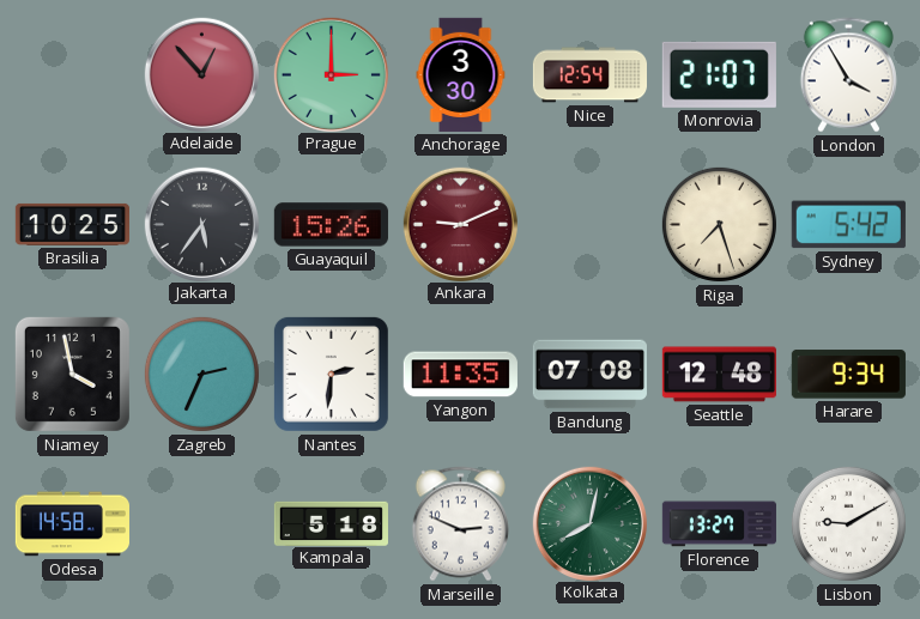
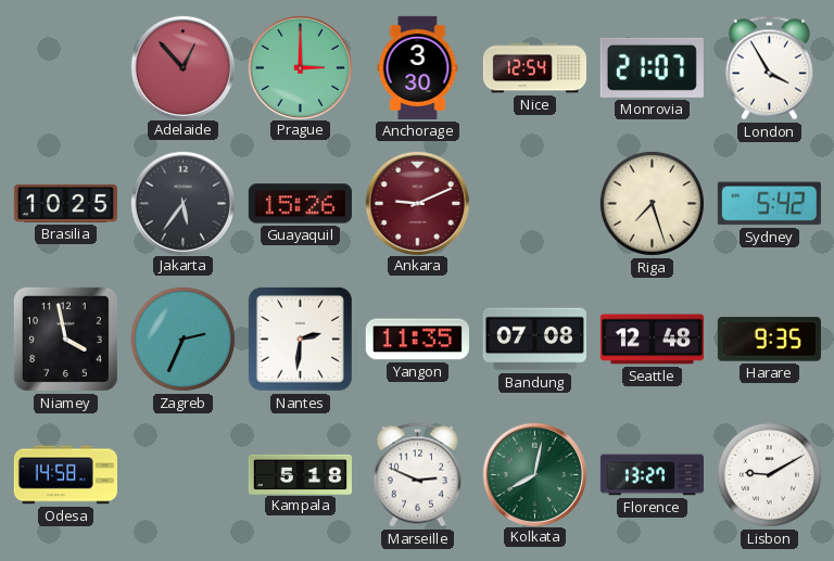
Harare: 9:34 -> 9:35 (769, 340)
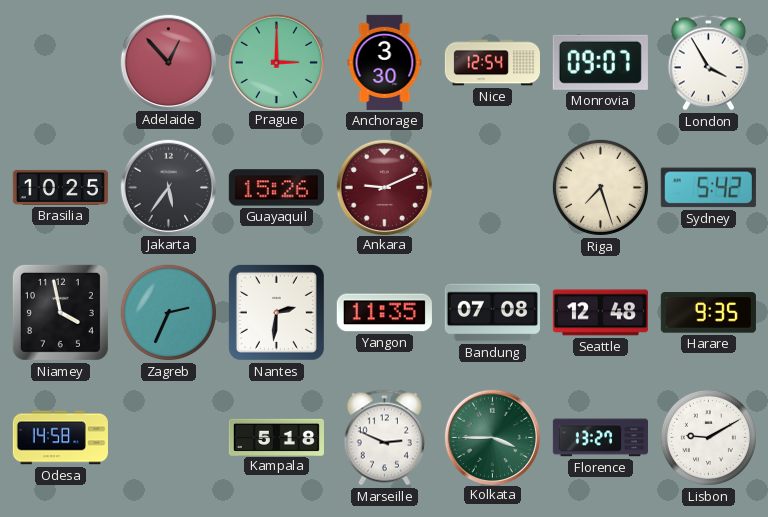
Monrovia: 21:07 -> 09:07 (600, 62)
Kolkata: 8:02 -> 3:45 (492, 437)
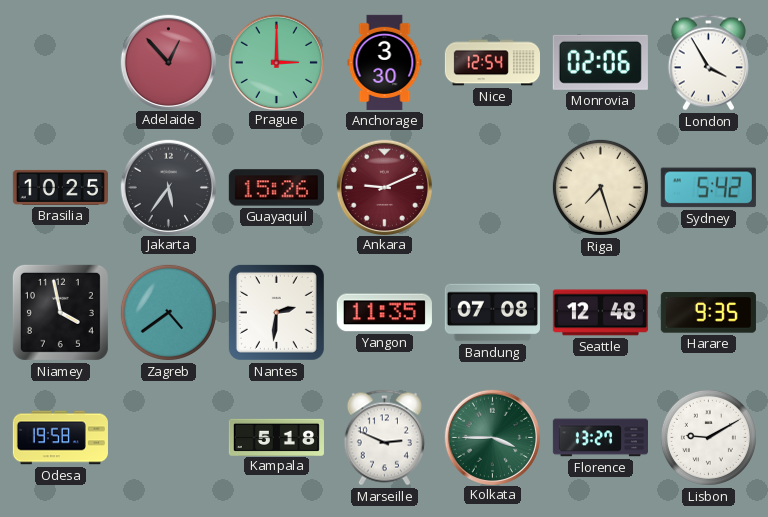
Monrovia: 09:07 -> 02:06 (600, 62)
Zagreb: 2:34 -> 4:39 (168, 312)
Odesa: 14:58 -> 19:58 (60, 438)
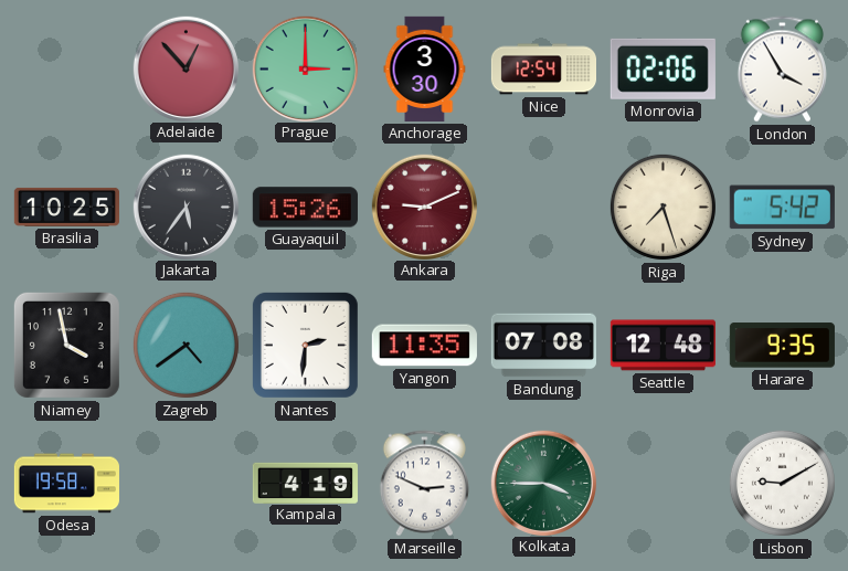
Kampala: 5:18 -> 4:19 (305, 483)
Florence: 13:27 -> none (600, 438)
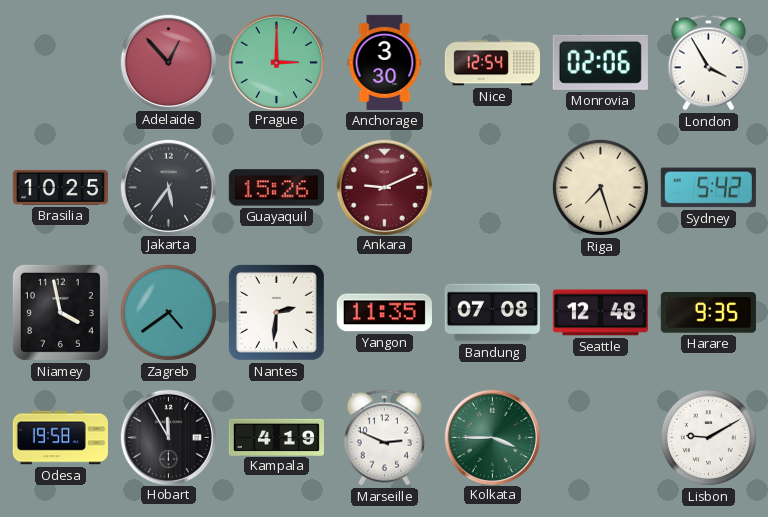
Hobart: none -> 11:55 (168, 437)
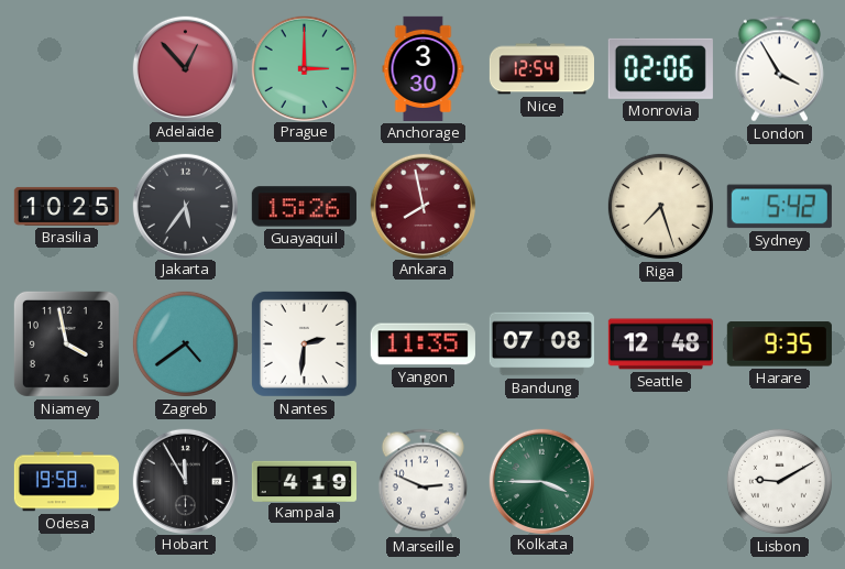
Ankara: 9:11 -> 7:58 (422, 206)
